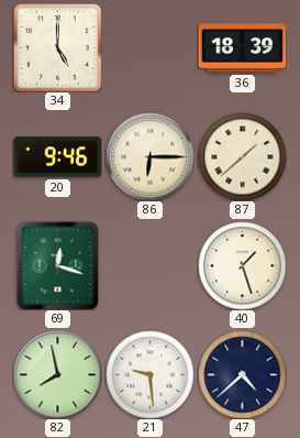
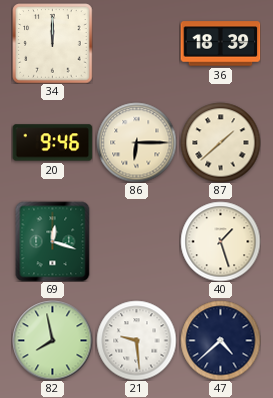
34: 5:00 -> 12:00 (52, 43)
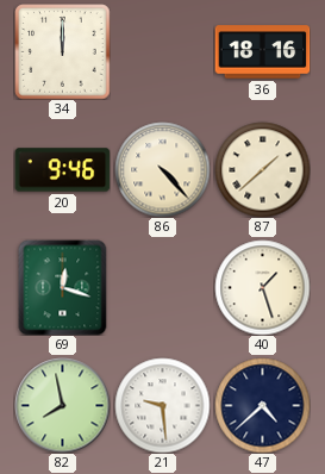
36: 18:39 -> 18:16 (262, 52)
86: 6:15 -> 4:23 (162, 169)
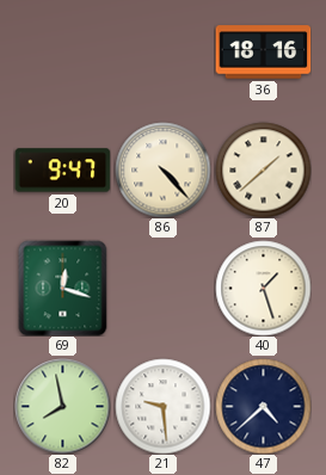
34: 12:00 -> none (62, 51)
20: 9:46 -> 9:47 (62, 171)
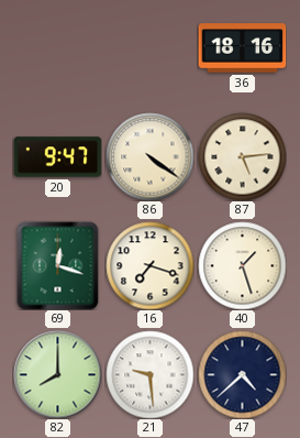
86: 4:23 -> 4:21 (149, 156)
87: 1:38 -> 5:14 (242, 156)
16: none -> 7:18 (149, 265)
82: 7:58 -> 8:00 (57, 374)
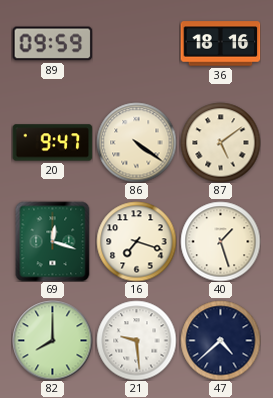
89: none -> 09:59 (52, 44)
87: 5:14 -> 5:09 (220, 142)
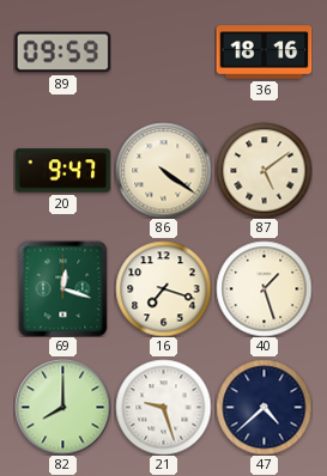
21: 9:29 -> 9:27 (163, 407)
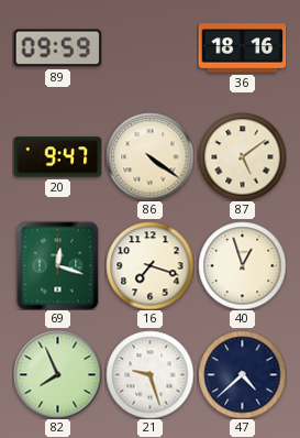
40: 1:27 -> 12:57 (242, 265)
82: 8:00 -> 7:56 (57, 374)
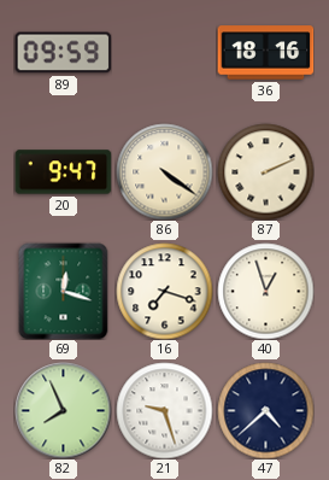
87: 5:09 -> 2:11 (265, 171)
